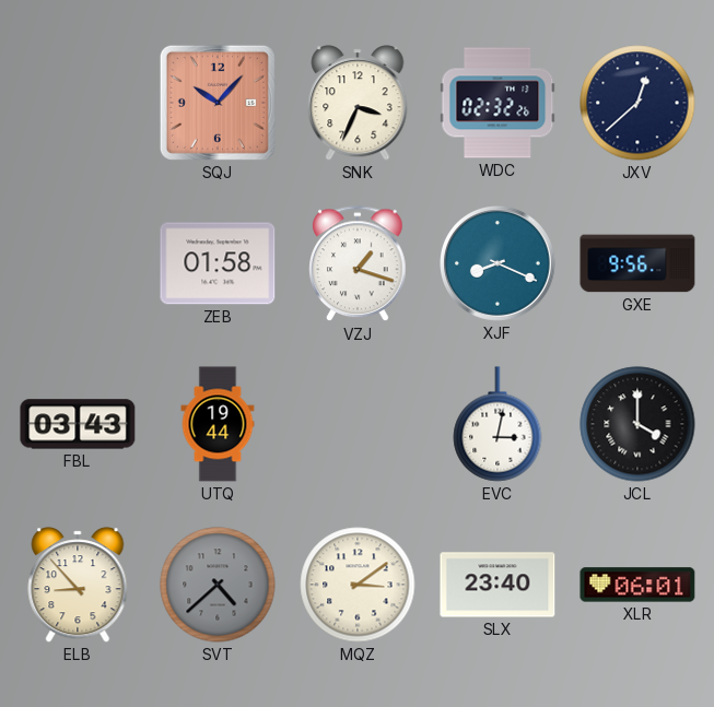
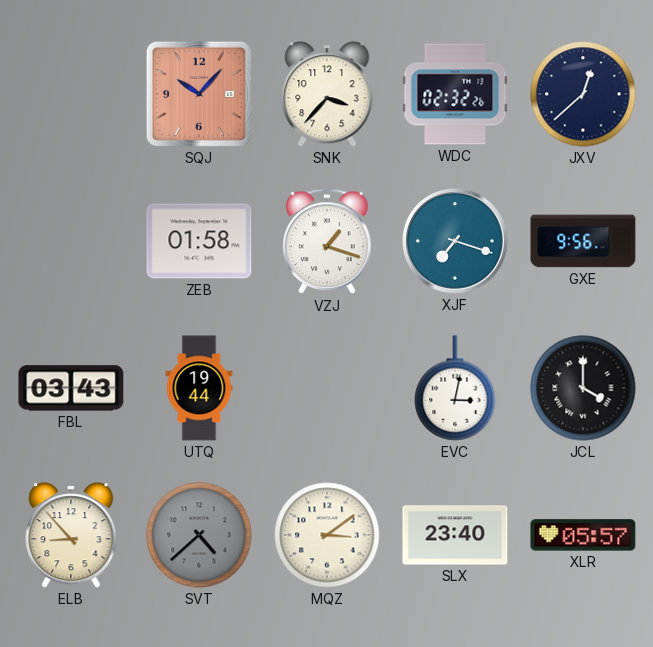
SNK: 3:34 -> 3:37 (327, 94)
XJF: 8:19 -> 7:18 (456, 242)
XLR: 06:01 -> 05:57 (583, 535)
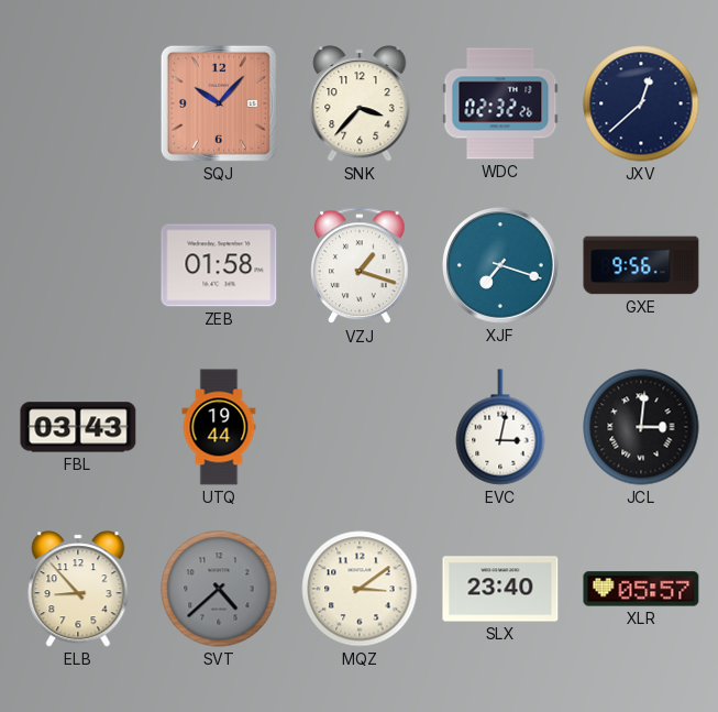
JCL: 4:00 -> 3:01 (641, 427)
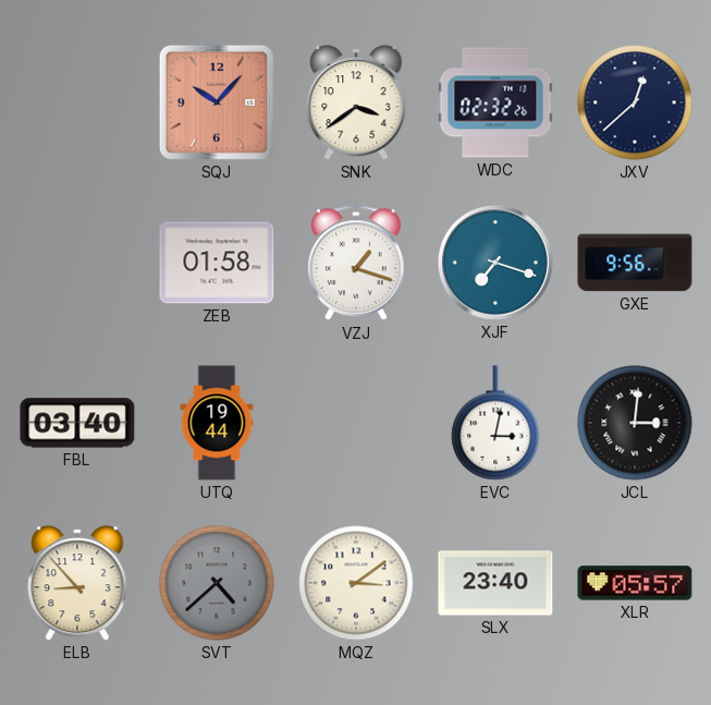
SNK: 3:37 -> 3:39 (356, 102)
FBL: 03:43 -> 03:40 (77, 423)
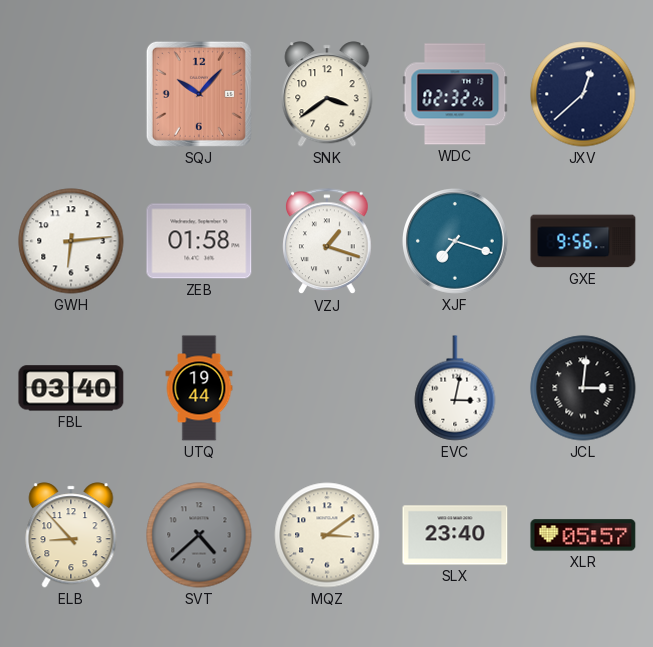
GWH: none -> 6:14 (71, 241)
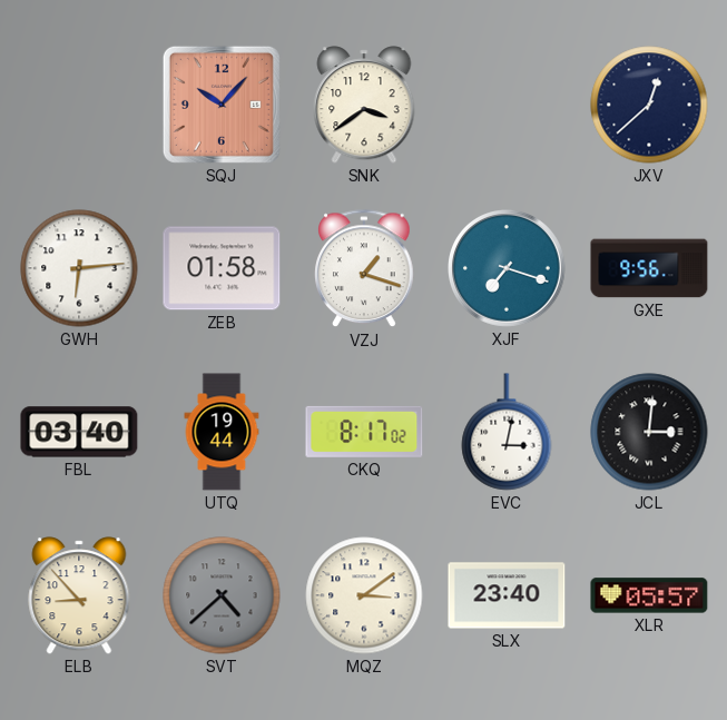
WDC: 02:32 -> none (455, 94)
CKQ: none -> 8:17 (364, 432)
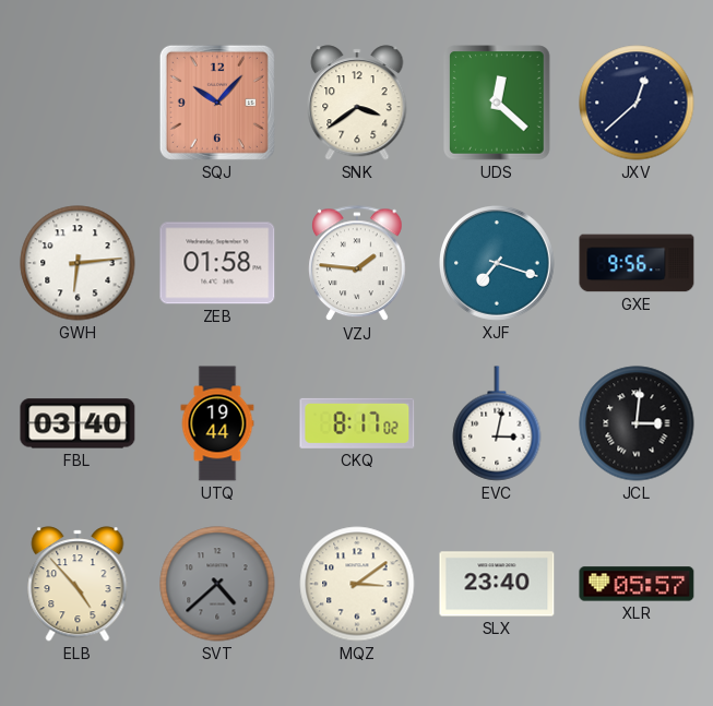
UDS: none -> 12:22 (497, 103)
VZJ: 1:18 -> 1:46 (357, 264)
ELB: 8:53 -> 4:53 (78, 584)
